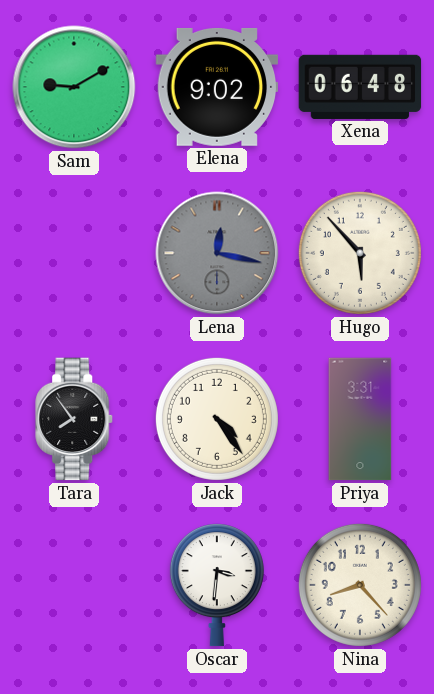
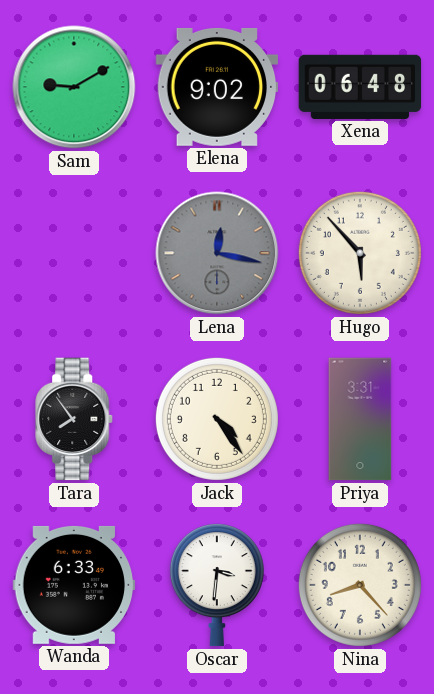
Wanda: none -> 6:33 (74, 585)
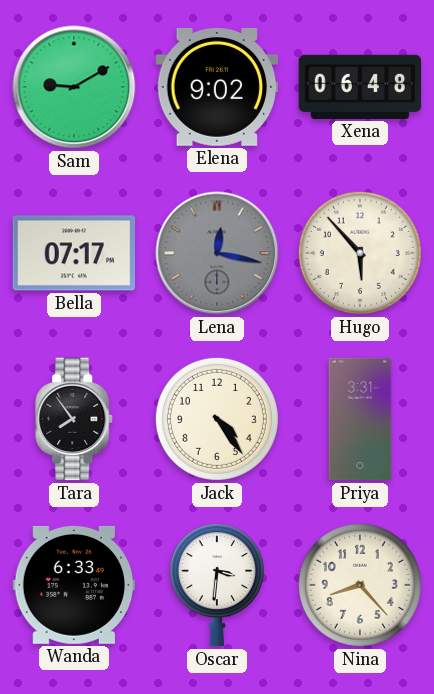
Bella: none -> 07:17 (74, 253)
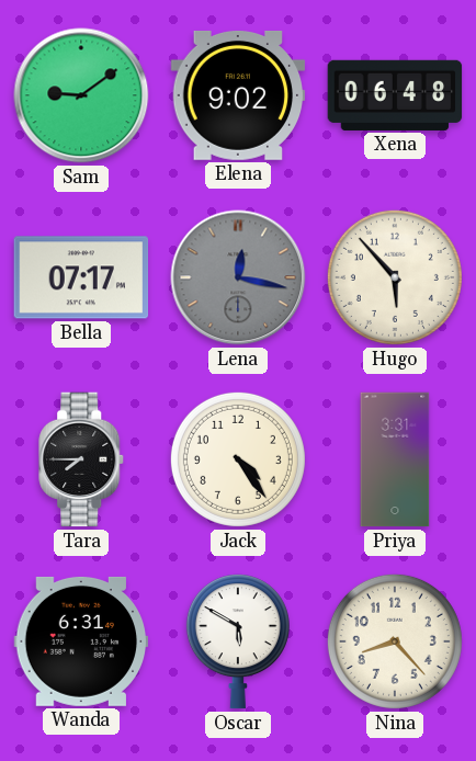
Sam: 9:10 -> 9:09 (81, 95)
Tara: 7:54 -> 7:45 (82, 459)
Wanda: 6:33 -> 6:31 (81, 641)
Oscar: 3:31 -> 5:50 (238, 641)
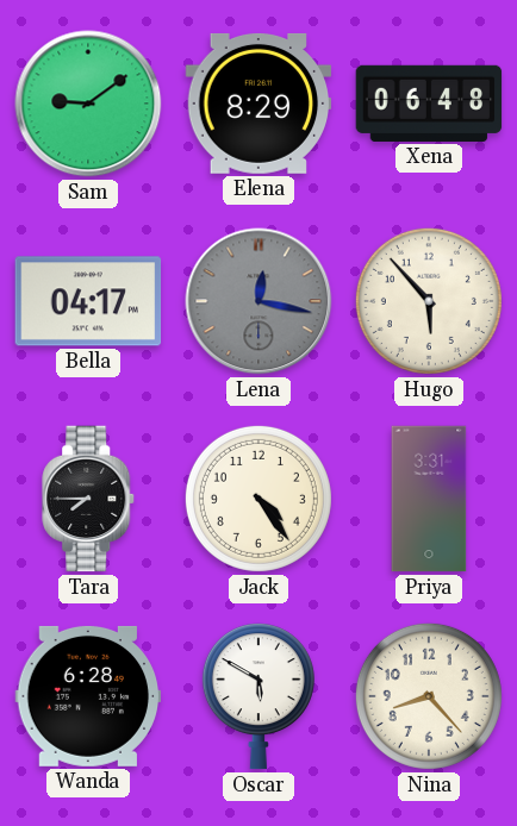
Elena: 9:02 -> 8:29 (258, 104)
Bella: 07:17 -> 04:17 (88, 301)
Wanda: 6:31 -> 6:28 (88, 696)
